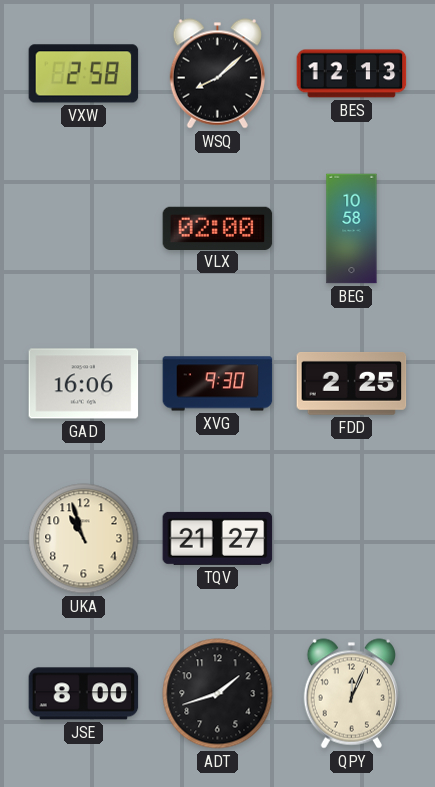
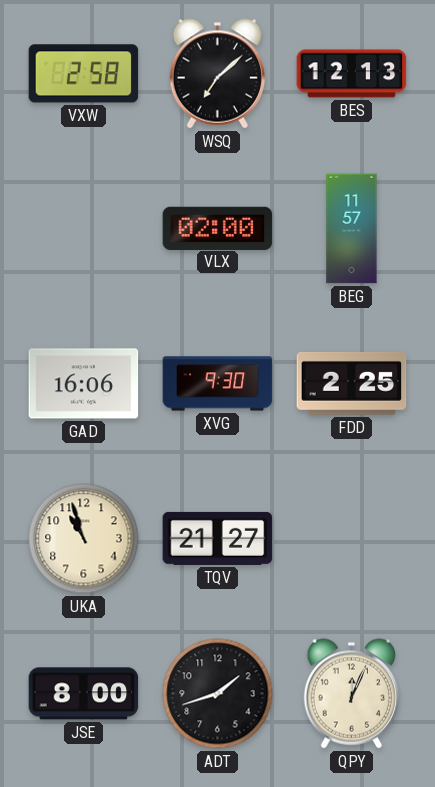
WSQ: 8:08 -> 7:08 (217, 74)
BEG: 10:58 -> 11:57 (352, 229)
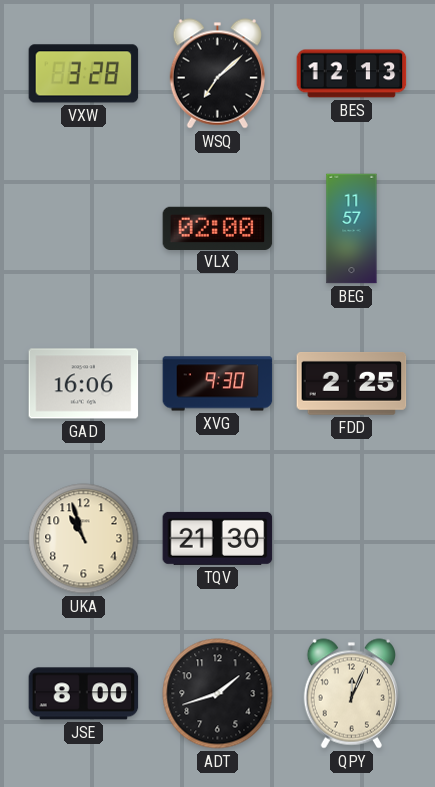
VXW: 2:58 -> 3:28 (84, 74)
TQV: 21:27 -> 21:30 (218, 538)
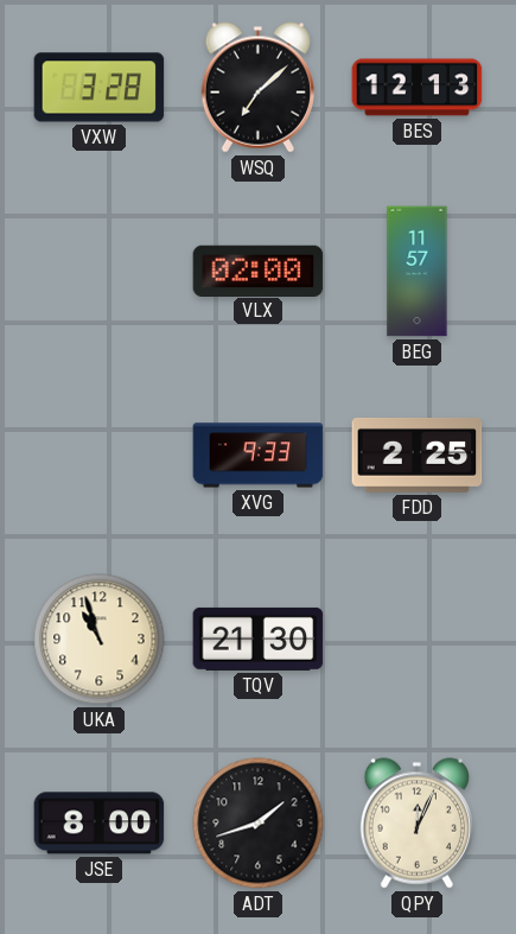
GAD: 16:06 -> none (84, 384)
XVG: 9:30 -> 9:33 (259, 456)
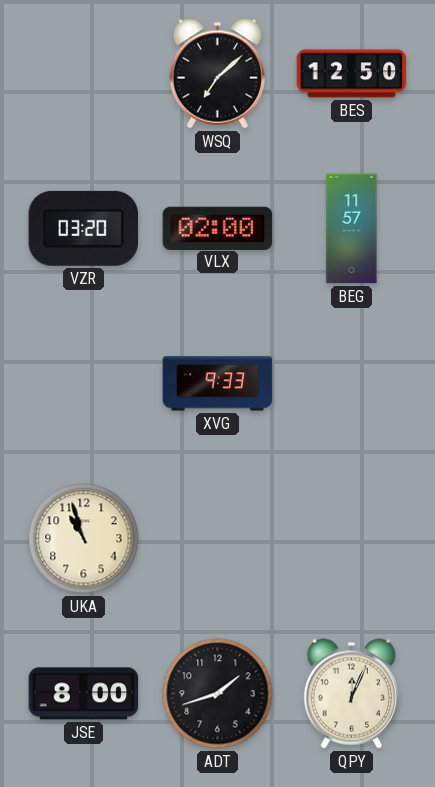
VXW: 3:28 -> none (100, 88)
BES: 12:13 -> 12:50 (352, 74)
VZR: none -> 03:20 (84, 228)
FDD: 2:25 -> none (418, 456)
TQV: 21:30 -> none (259, 638)
